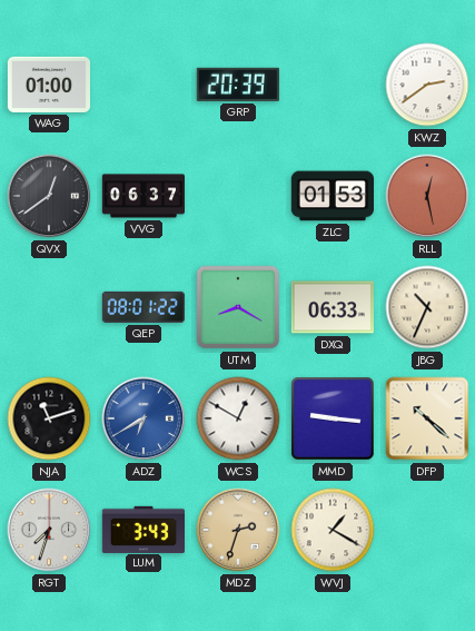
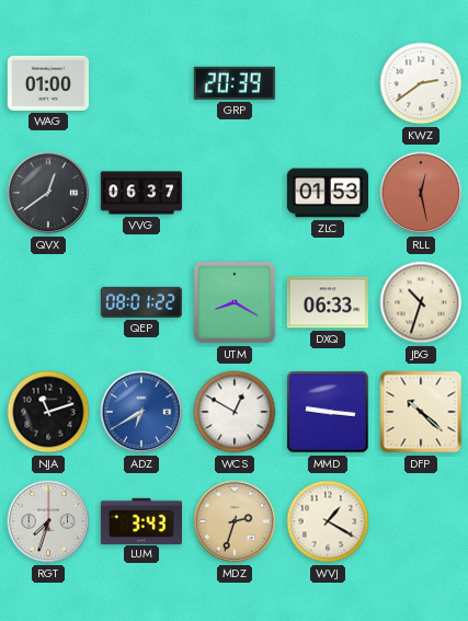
JBG: 10:34 -> 10:33 (421, 302)
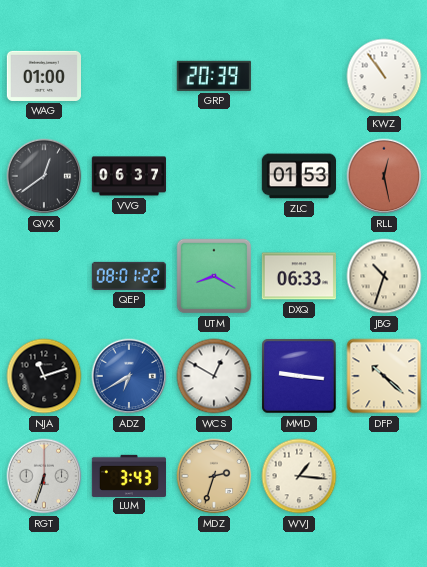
KWZ: 2:39 -> 10:54 (384, 76)
RGT: 7:33 -> 6:33 (44, 476)
WVJ: 1:20 -> 1:16 (299, 476)
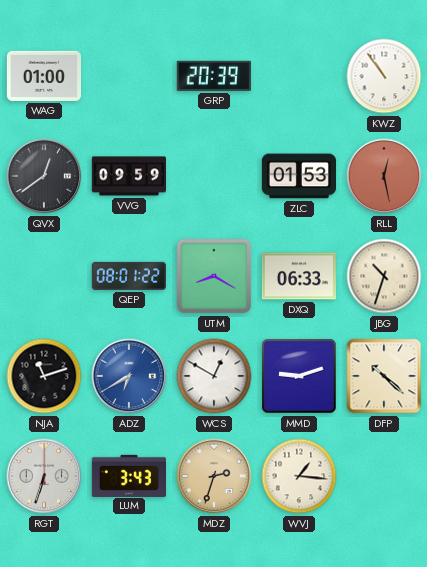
VVG: 06:37 -> 09:59 (128, 176)
MMD: 9:16 -> 9:12 (299, 376)
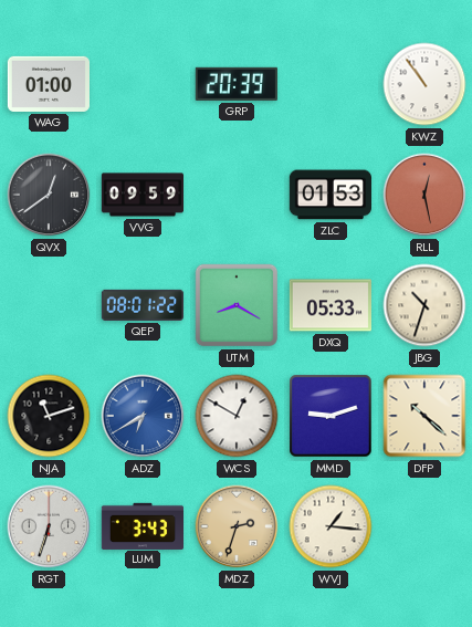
DXQ: 06:33 -> 05:33 (329, 305)
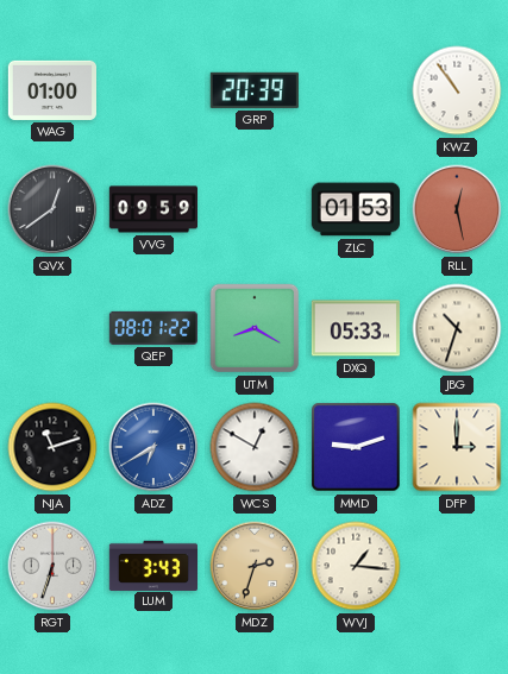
DFP: 10:22 -> 3:00 (457, 447)
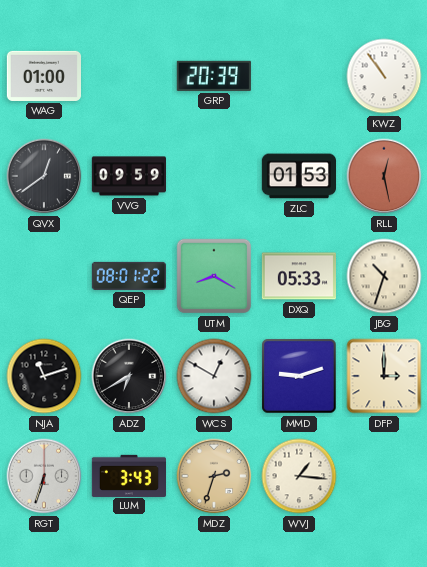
ADZ dial: blue -> black (129, 376)
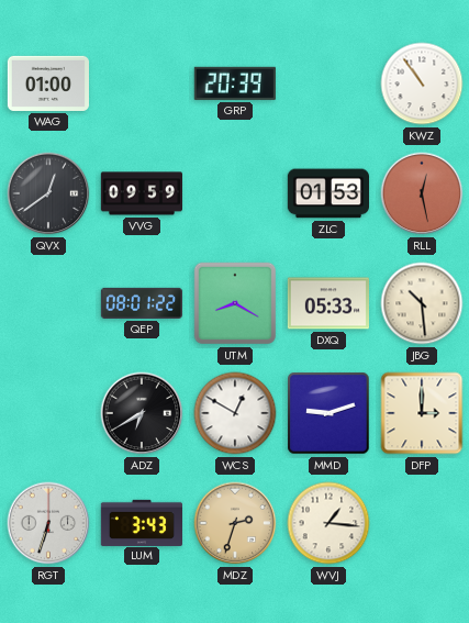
JBG: 10:33 -> 10:29 (422, 303)
NJA: 11:12 -> none (44, 376)
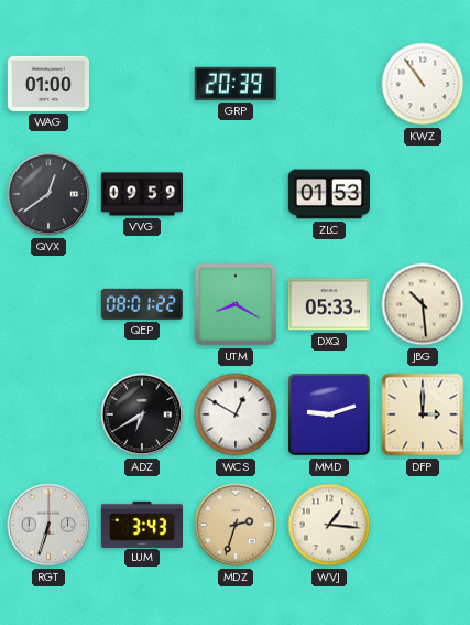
RLL: 12:28 -> none (422, 193)
